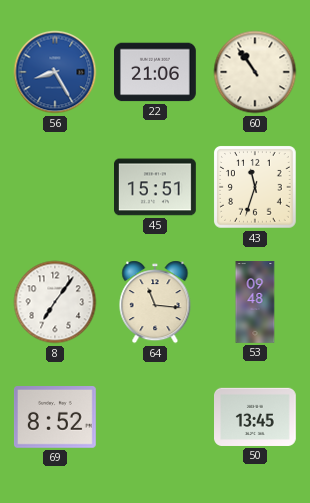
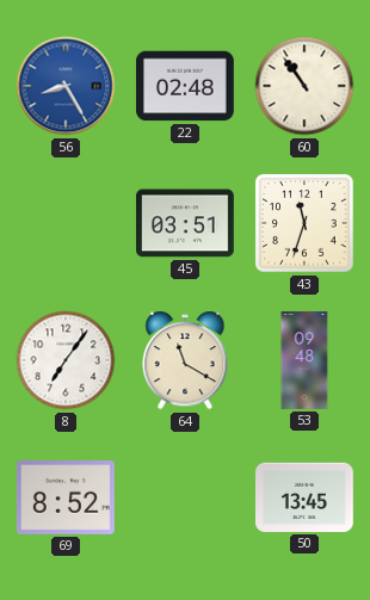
22: 21:06 -> 02:48 (186, 86)
45: 15:51 -> 03:51 (186, 223)
64: 11:16 -> 11:20 (185, 360)
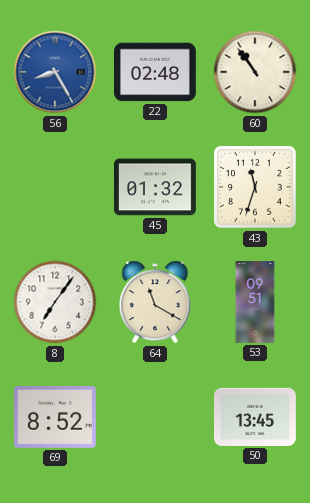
45: 03:51 -> 01:32 (156, 187)
53: 09:48 -> 09:51 (255, 302)
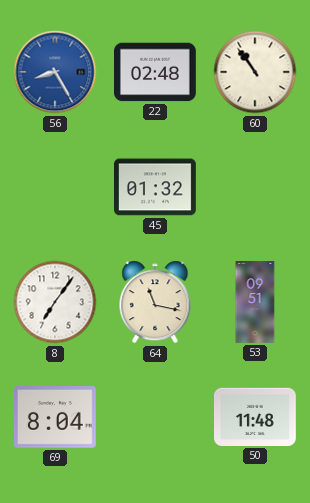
43: 11:33 -> none (256, 188)
64: 11:20 -> 11:17 (155, 302)
69: 8:52 -> 8:04 (55, 418)
50: 13:45 -> 11:48 (256, 417)
